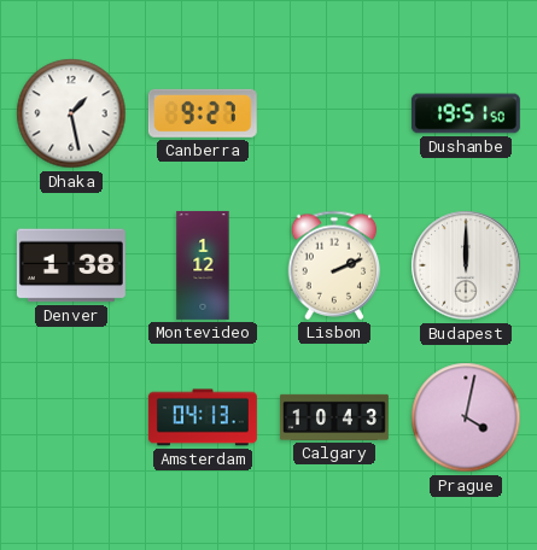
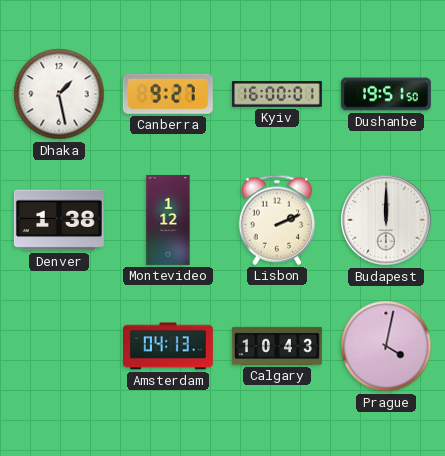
Kyiv: none -> 16:00 (277, 95)
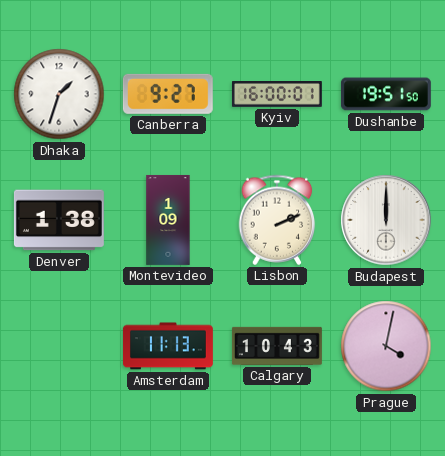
Dhaka: 1:28 -> 1:33 (59, 94)
Montevideo: 1:12 -> 1:09 (168, 220)
Amsterdam: 04:13 -> 11:13 (168, 346)
